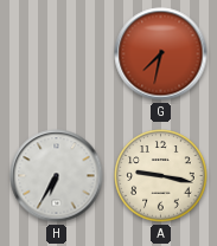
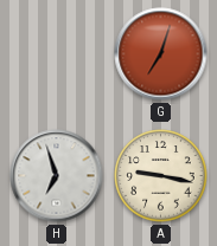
G: 7:32 -> 7:03 (161, 54)
H: 6:35 -> 6:57 (57, 176)
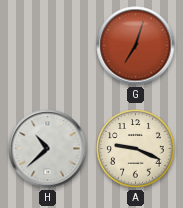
H: 6:57 -> 10:38 (48, 149)
A: 9:17 -> 9:19 (136, 149)
